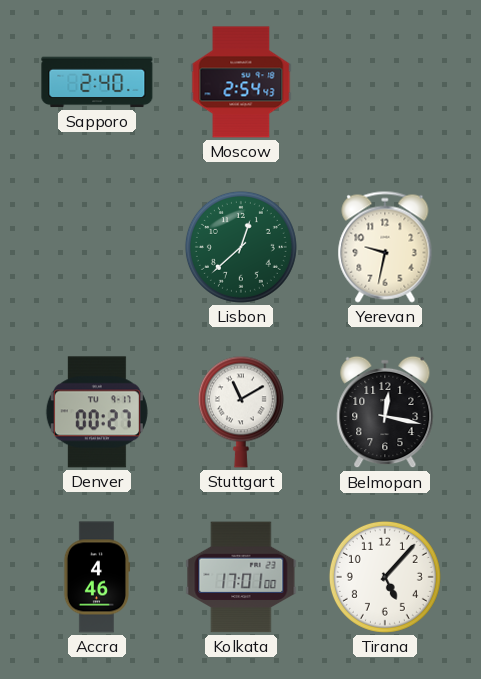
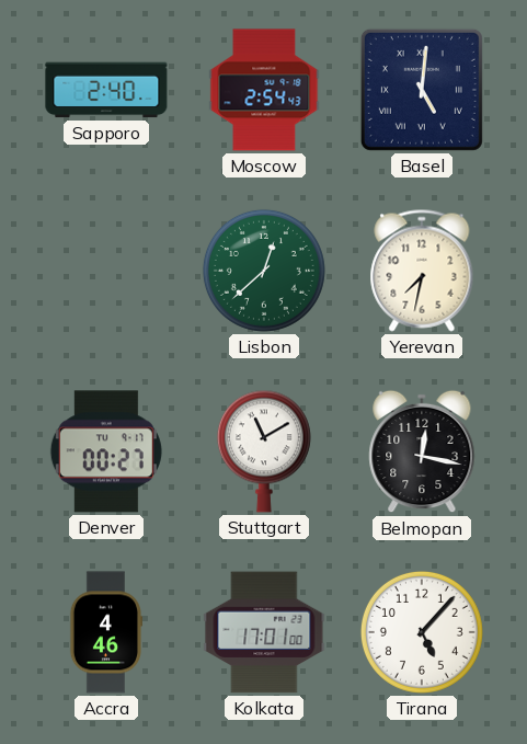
Basel: none -> 5:01 (422, 90)
Yerevan: 9:32 -> 7:32 (422, 271)
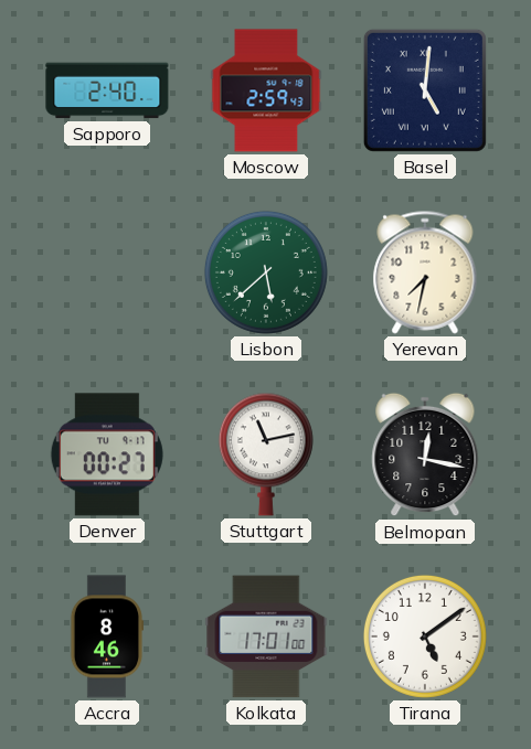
Moscow: 2:54 -> 2:59 (266, 90)
Lisbon: 12:38 -> 5:38 (266, 272)
Stuttgart: 11:10 -> 11:13 (266, 454)
Accra: 4:46 -> 8:46 (107, 636)
Tirana: 5:07 -> 5:09 (425, 636)
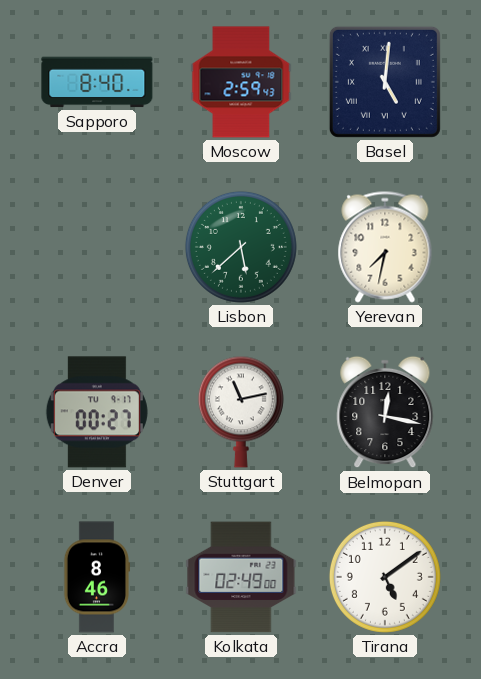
Sapporo: 2:40 -> 8:40 (97, 82)
Kolkata: 17:01 -> 02:49 (241, 577)
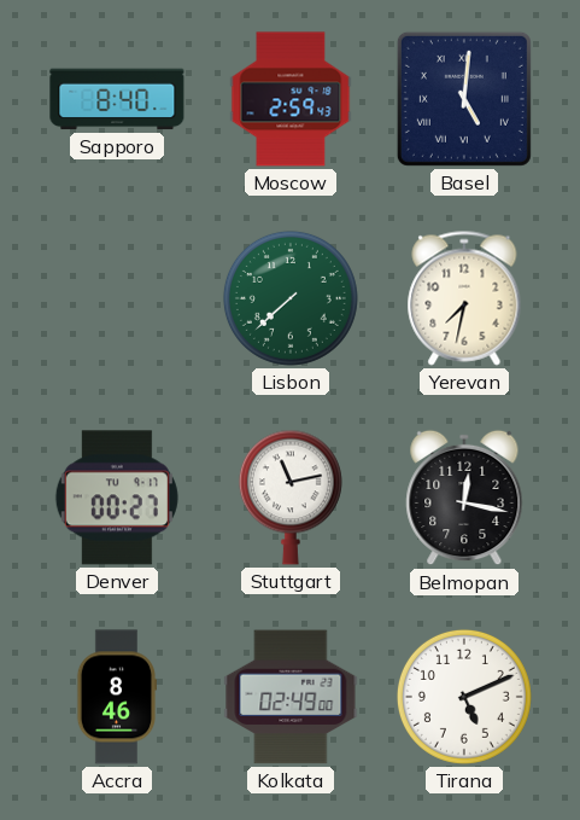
Lisbon: 5:38 -> 7:38 (291, 298)
Tirana: 5:09 -> 5:11 (464, 697)
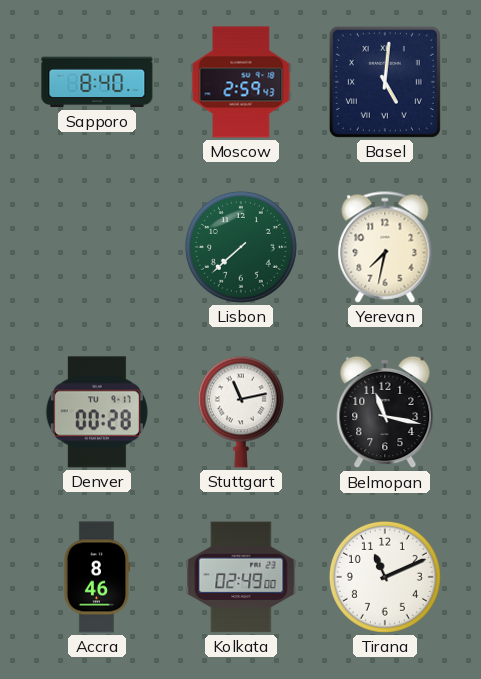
Denver: 00:27 -> 00:28 (97, 412)
Belmopan: 12:17 -> 11:17 (385, 412)
Tirana: 5:11 -> 11:11 (385, 577)
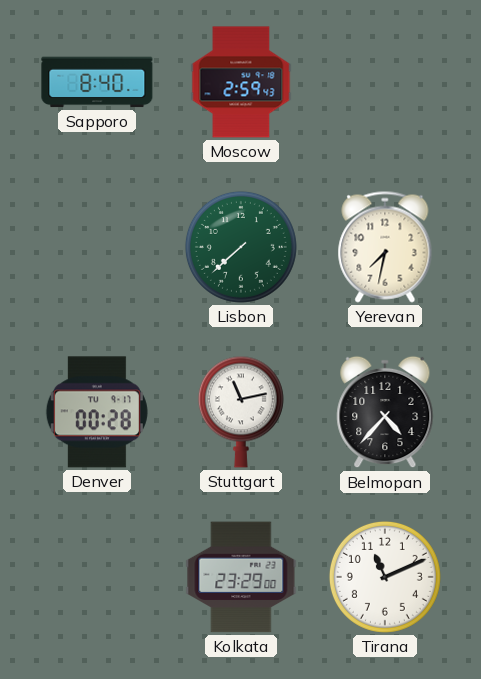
Basel: 5:01 -> none (385, 82)
Belmopan: 11:17 -> 4:37 (385, 412)
Accra: 8:46 -> none (97, 577)
Kolkata: 02:49 -> 23:29 (241, 577)
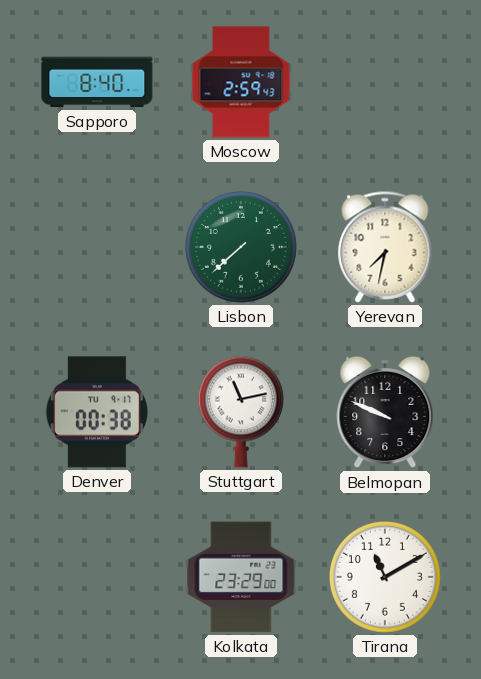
Denver: 00:28 -> 00:38 (97, 412)
Belmopan: 4:37 -> 9:49 (385, 412)
Tirana: 11:11 -> 11:10 (385, 577)
